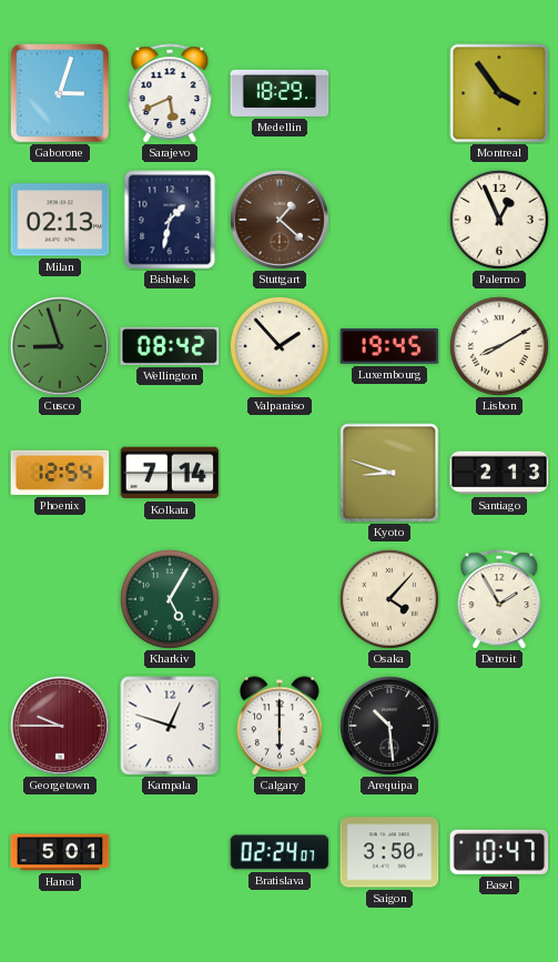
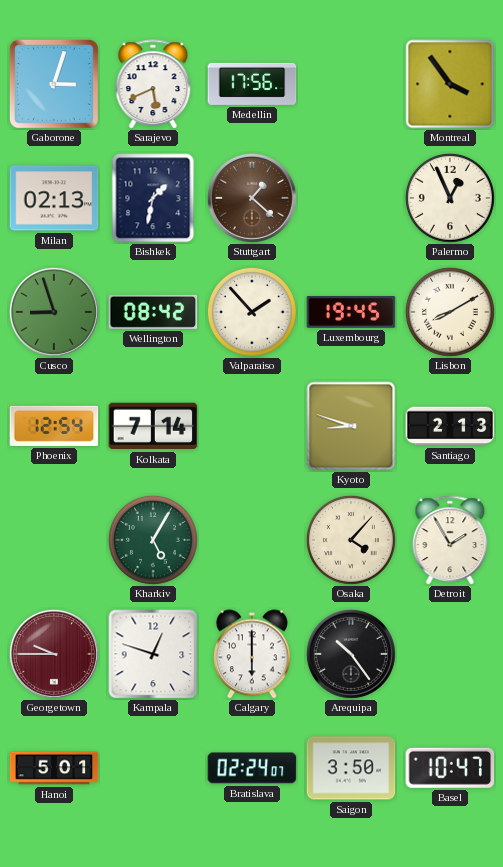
Medellin: 18:29 -> 17:56 (252, 84)
Arequipa: 10:29 -> 10:24 (351, 654)
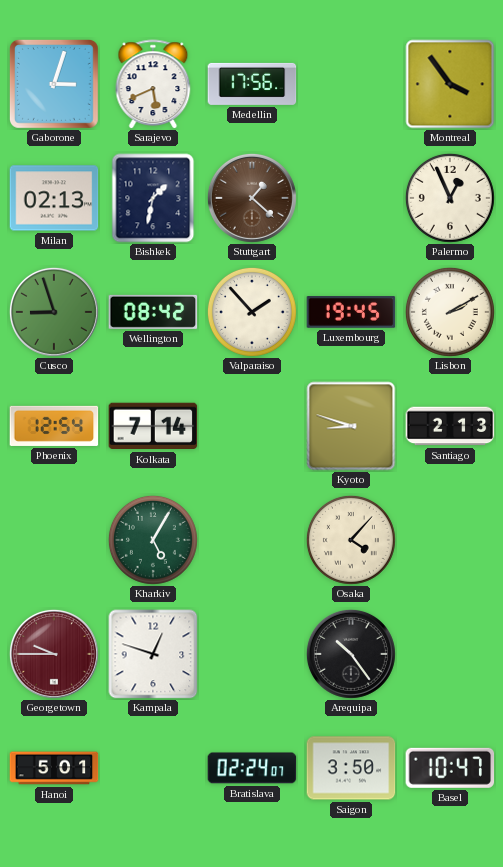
Lisbon: 8:10 -> 2:10 (450, 312)
Detroit: 1:55 -> none (450, 540)
Calgary: 6:00 -> none (252, 654)
